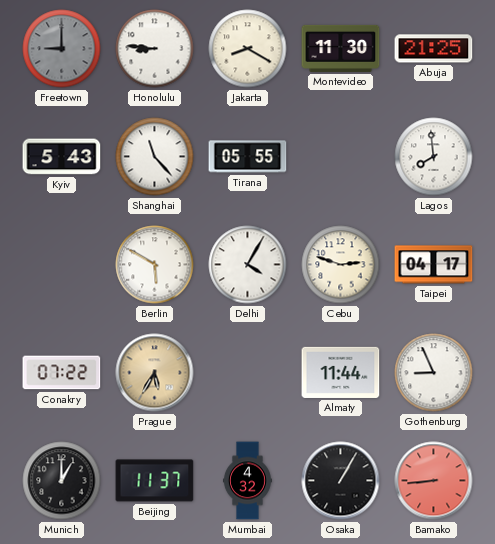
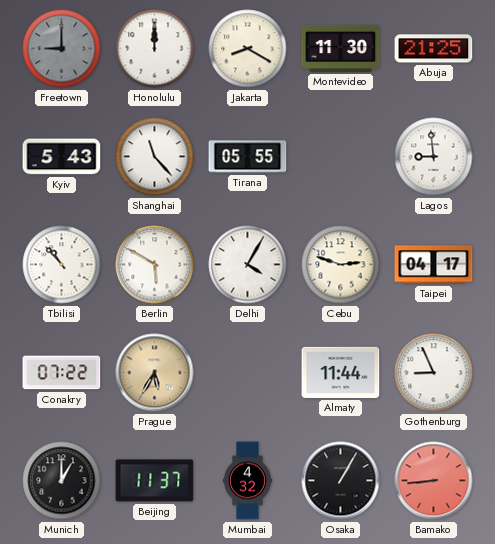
Honolulu: 8:46 -> 12:00 (155, 49)
Lagos: 7:59 -> 8:59 (434, 157)
Tbilisi: none -> 10:53 (62, 265)
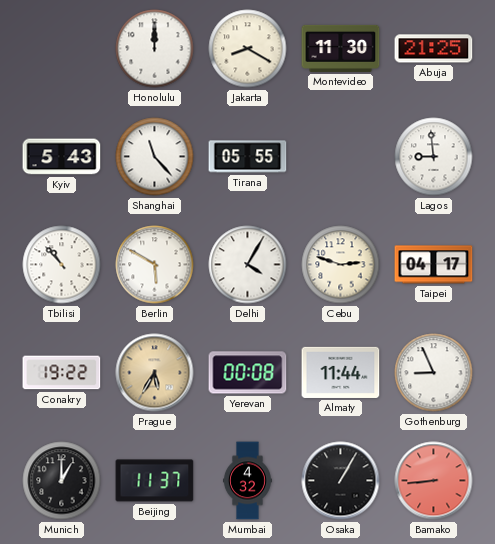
Freetown: 9:00 -> none (62, 49)
Conakry: 07:22 -> 19:22 (62, 373)
Yerevan: none -> 00:08 (248, 373)
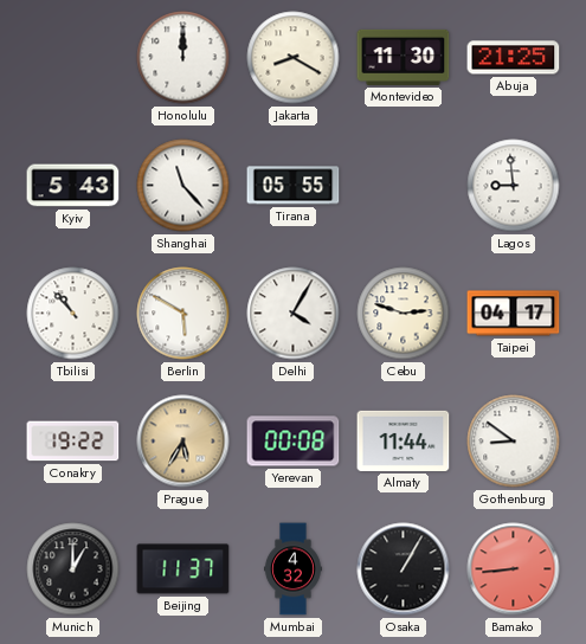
Gothenburg: 8:56 -> 8:51 (514, 442)
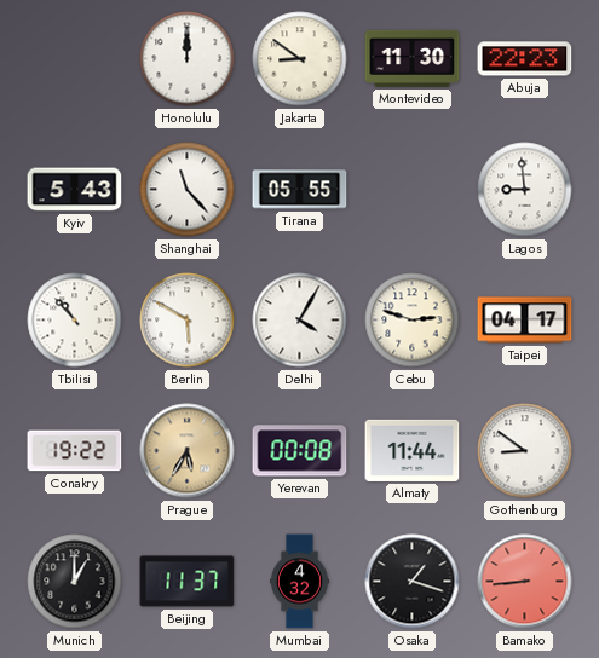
Jakarta: 8:20 -> 8:51 (300, 59)
Abuja: 21:25 -> 22:23 (525, 59)
Osaka: 1:05 -> 1:18 (413, 582)
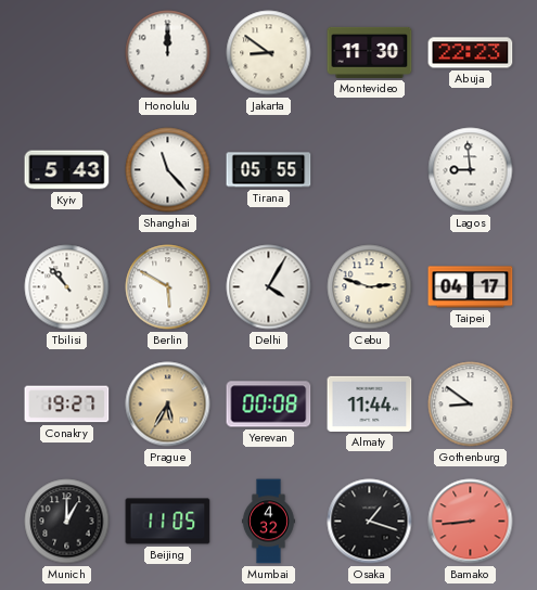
Conakry: 19:22 -> 19:27 (67, 405)
Beijing: 11:37 -> 11:05 (168, 522)
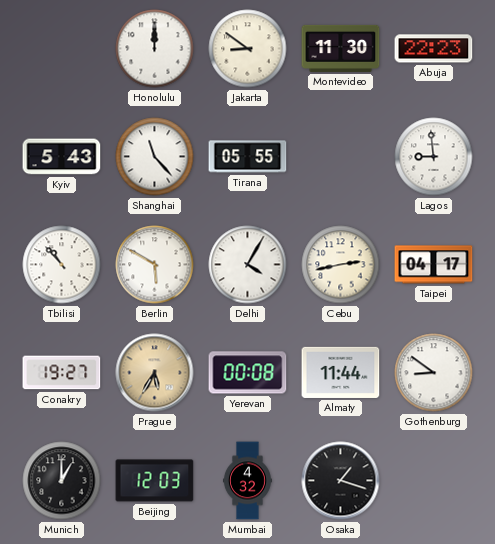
Cebu: 2:48 -> 2:43 (341, 265)
Beijing: 11:05 -> 12:03 (155, 481)
Bamako: 8:44 -> none (471, 522)
